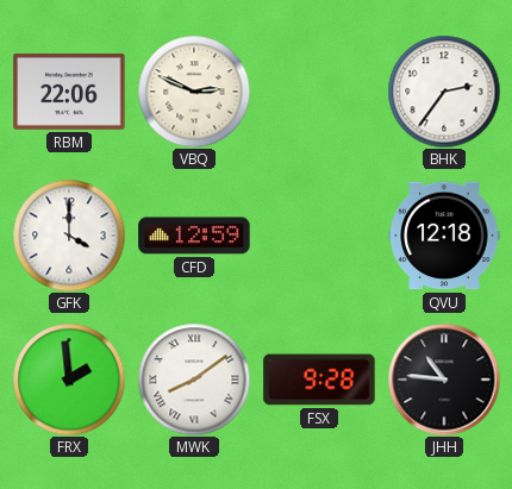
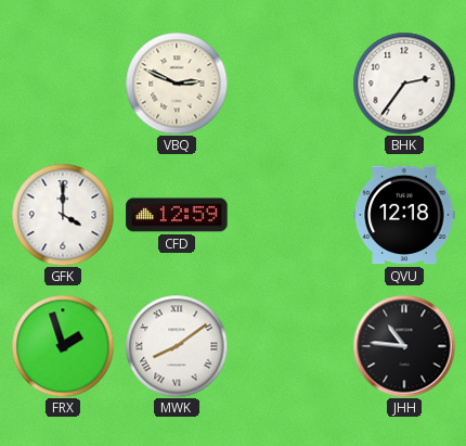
RBM: 22:06 -> none (69, 92)
FRX: 1:59 -> 1:57 (63, 346)
FSX: 9:28 -> none (319, 380)
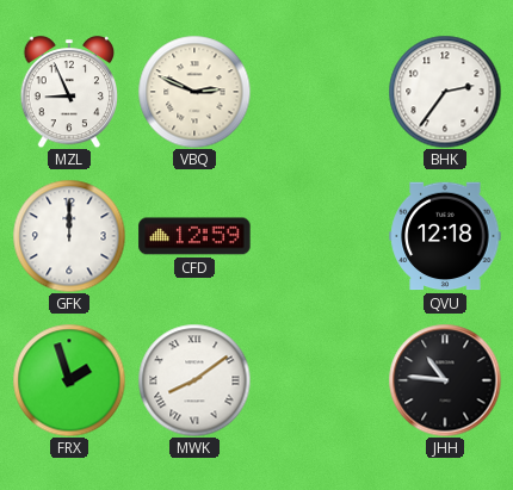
MZL: none -> 8:56 (69, 93)
GFK: 4:00 -> 12:00 (69, 236)
